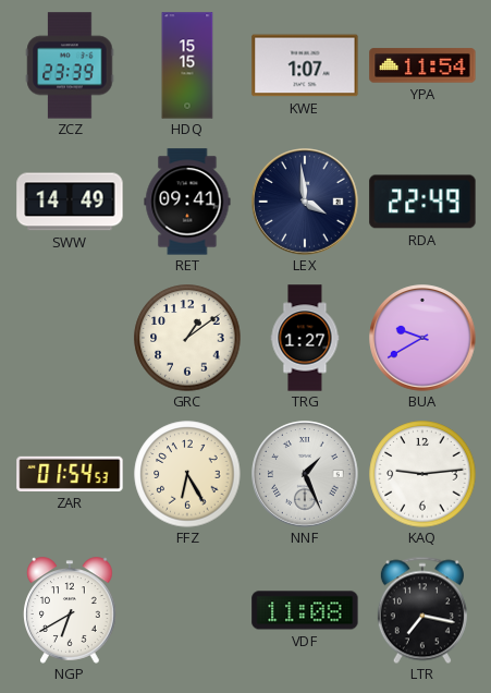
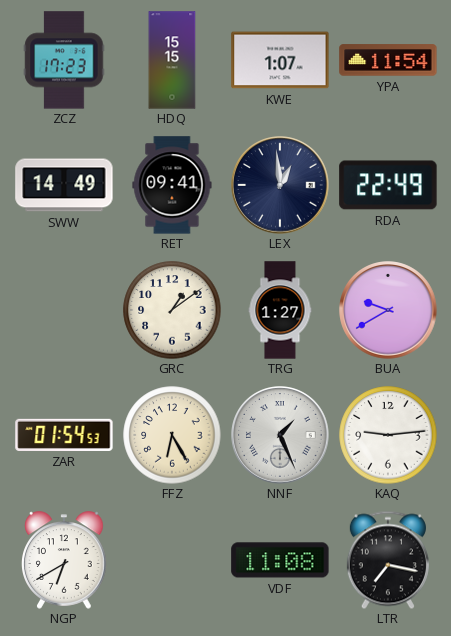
ZCZ: 23:39 -> 17:23 (64, 60)
LEX: 3:59 -> 12:59 (280, 185)
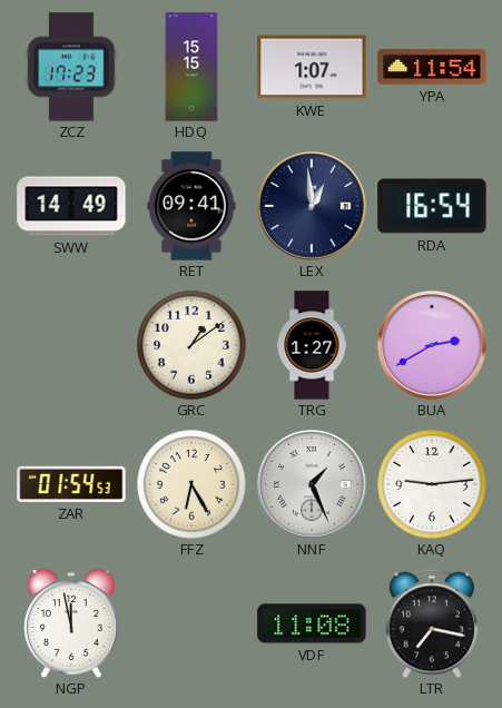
RDA: 22:49 -> 16:54 (432, 206)
BUA: 9:40 -> 2:40 (432, 345)
NGP: 6:40 -> 11:58 (72, 623)
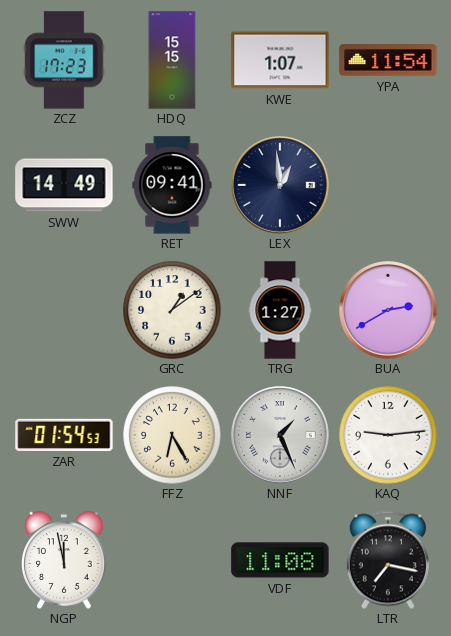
RDA: 16:54 -> none (432, 206)
